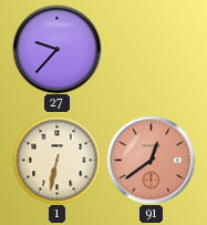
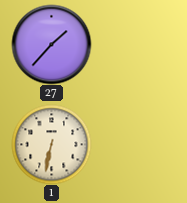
27: 9:37 -> 1:37 (51, 44)
91: 12:39 -> none (151, 160)
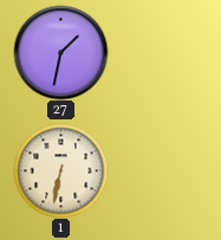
27: 1:37 -> 1:32 (60, 52)
